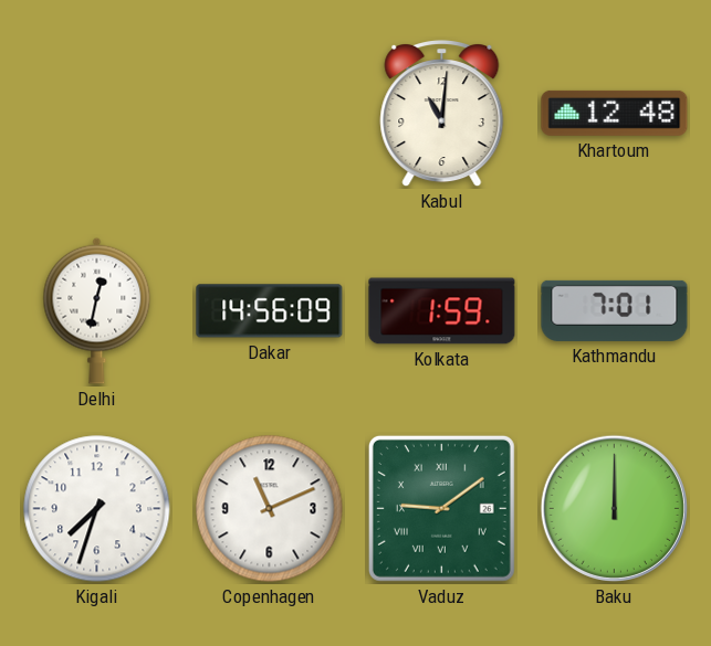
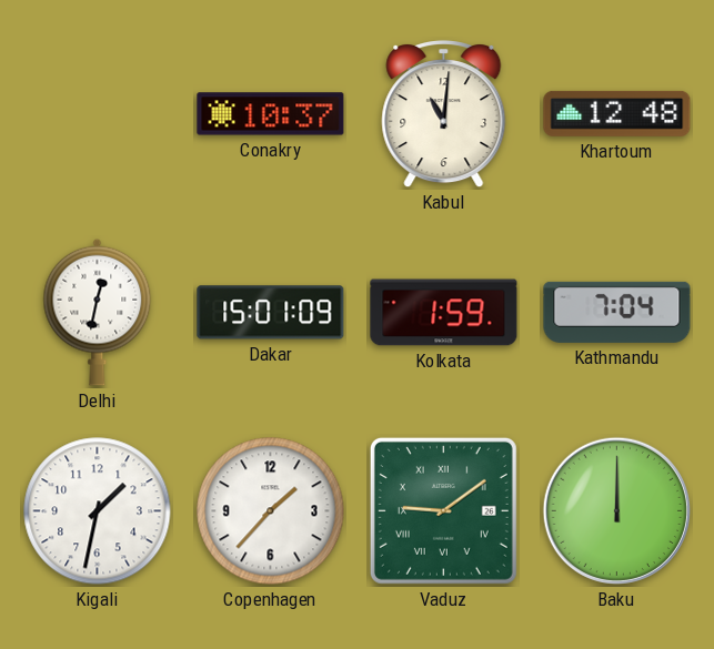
Conakry: none -> 10:37 (271, 114)
Dakar: 14:56 -> 15:01 (271, 313)
Kathmandu: 7:01 -> 7:04 (617, 312)
Kigali: 7:33 -> 1:32 (98, 511)
Copenhagen: 11:11 -> 1:37 (271, 511)
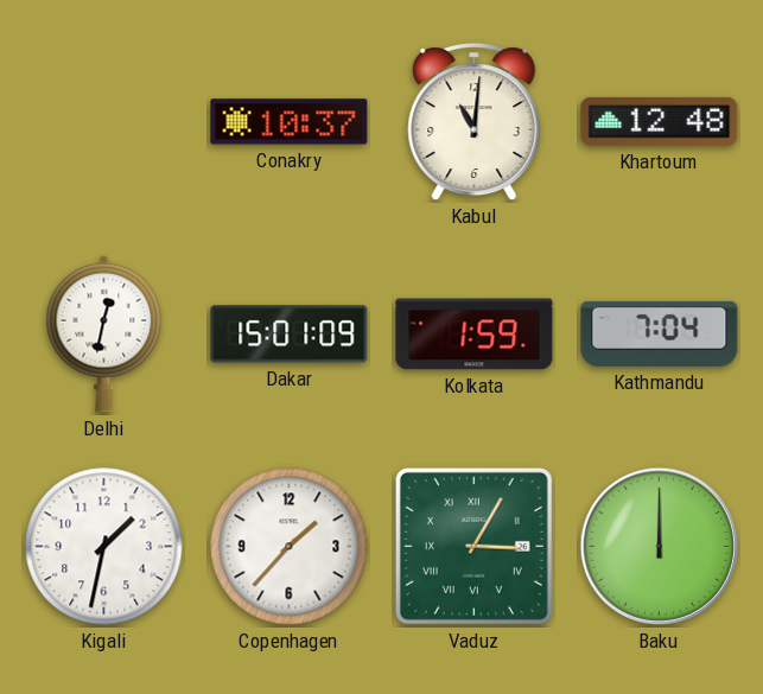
Vaduz: 9:09 -> 3:05 (473, 546)
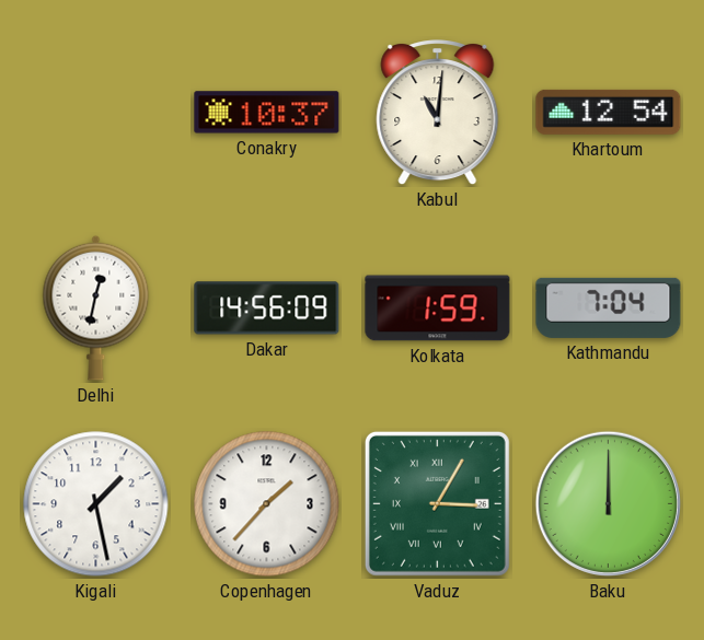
Khartoum: 12:48 -> 12:54 (609, 112)
Dakar: 15:01 -> 14:56 (267, 309)
Kigali: 1:32 -> 1:28 (96, 504)
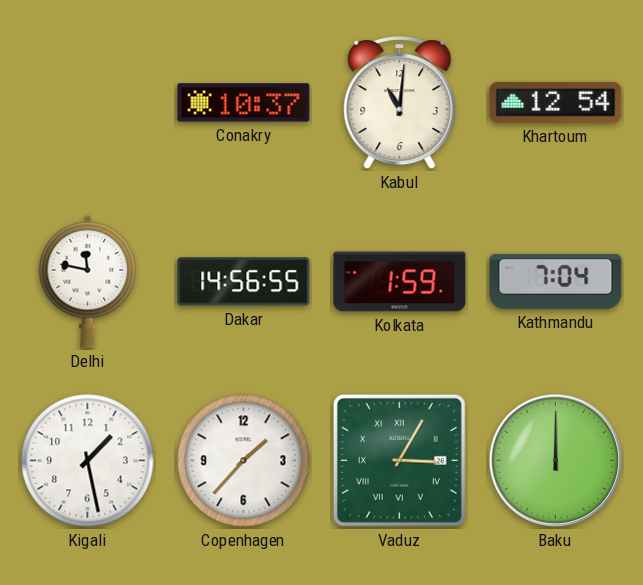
Delhi: 12:32 -> 11:47 (88, 281)
Dakar: 14:56:09 -> 14:56:55 (244, 282)
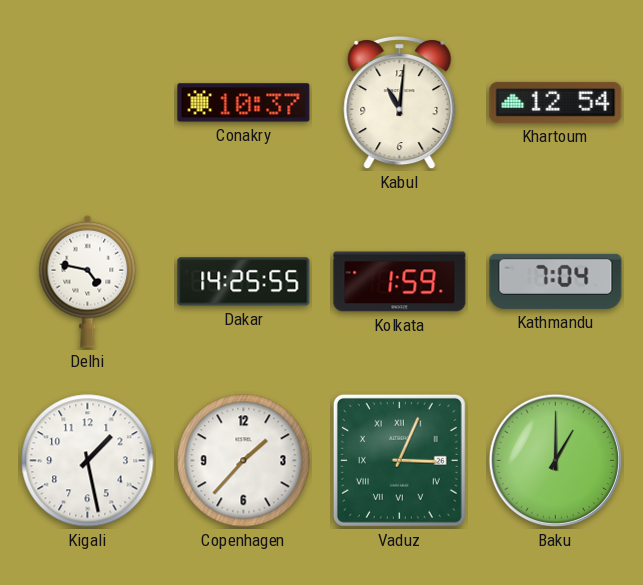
Delhi: 11:47 -> 4:47 (88, 281)
Dakar: 14:56 -> 14:25 (244, 282)
Vaduz: 3:05 -> 3:04 (399, 460)
Baku: 12:00 -> 1:00 (555, 460)
